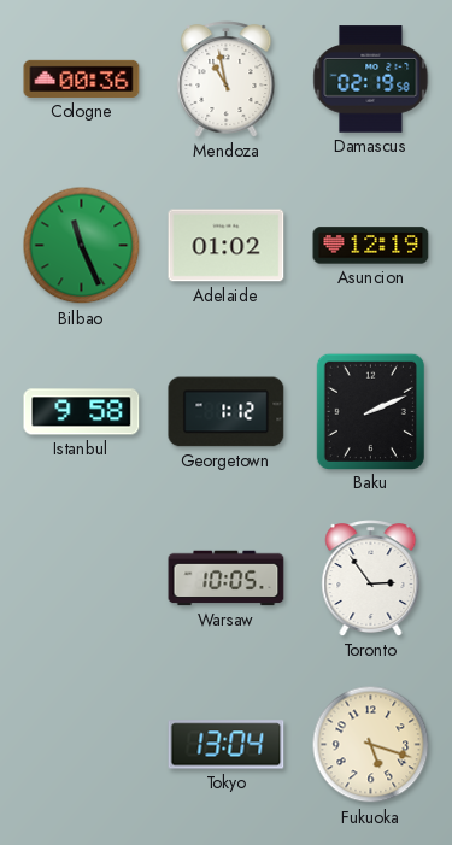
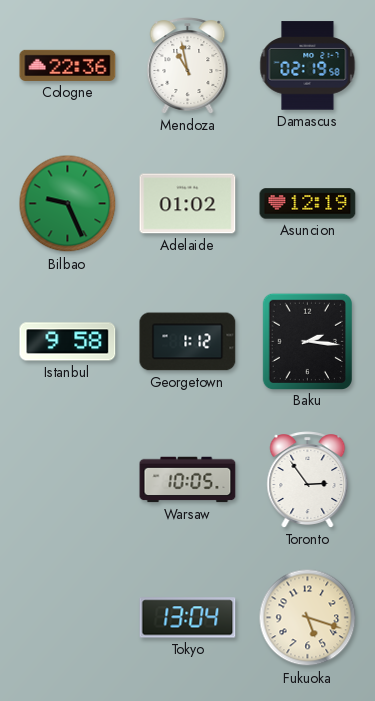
Cologne: 00:36 -> 22:36 (68, 65)
Bilbao: 11:26 -> 9:26 (68, 204)
Baku: 2:11 -> 2:16 (307, 341)
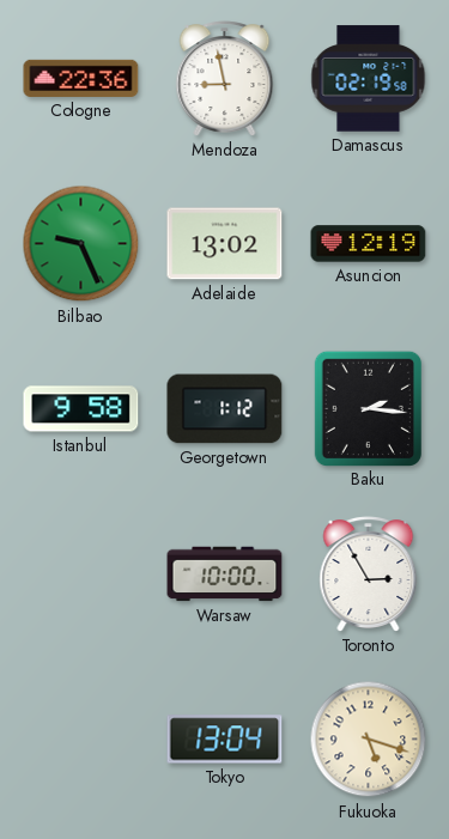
Mendoza: 10:58 -> 8:58 (225, 79)
Adelaide: 01:02 -> 13:02 (225, 244)
Warsaw: 10:05 -> 10:00 (225, 574)
Toronto: 2:54 -> 2:55 (369, 574)
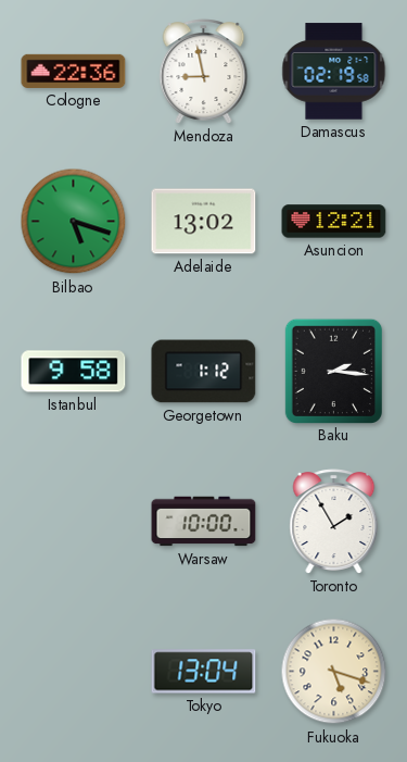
Bilbao: 9:26 -> 5:18 (74, 222)
Asuncion: 12:19 -> 12:21 (334, 222)
Toronto: 2:55 -> 1:55 (334, 522)
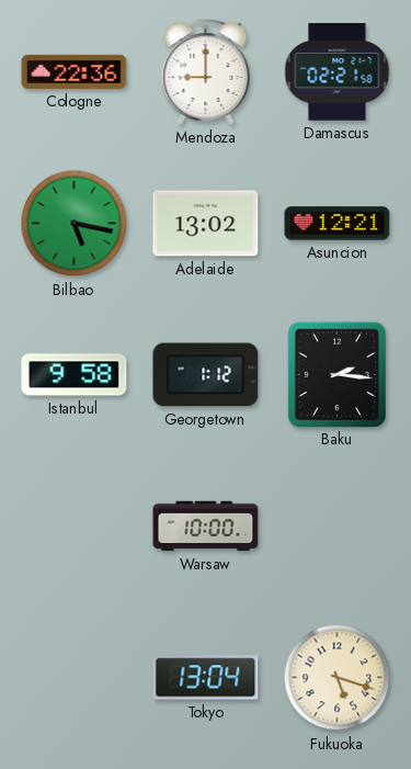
Mendoza: 8:58 -> 9:00 (206, 72)
Damascus: 02:19 -> 02:21 (338, 72)
Bilbao: 5:18 -> 5:17 (75, 224)
Toronto: 1:55 -> none (334, 522)
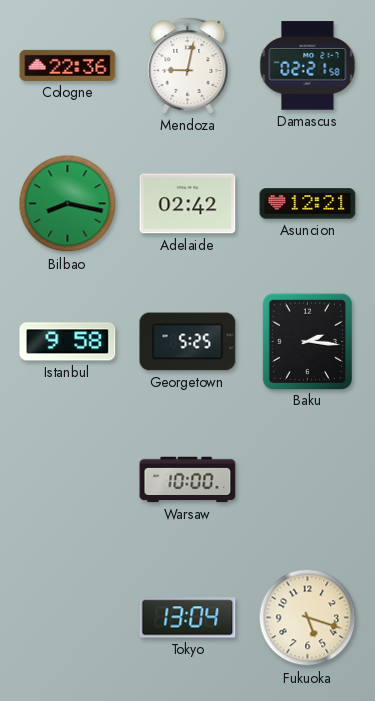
Mendoza: 9:00 -> 9:02 (188, 66)
Bilbao: 5:17 -> 8:17 (68, 204)
Adelaide: 13:02 -> 02:42 (188, 204)
Georgetown: 1:12 -> 5:25 (188, 342)
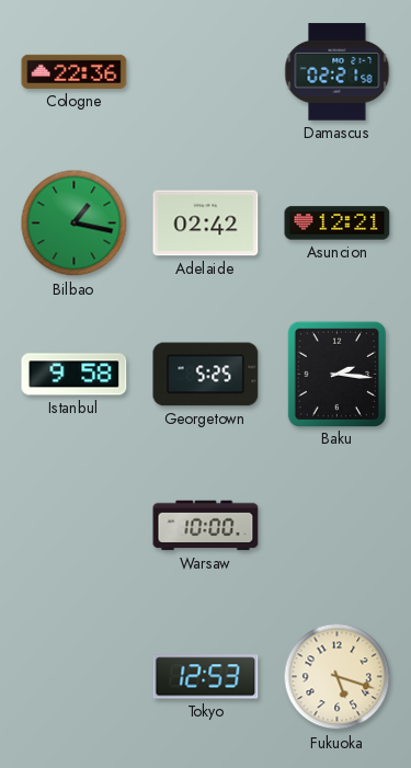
Mendoza: 9:02 -> none (188, 66)
Bilbao: 8:17 -> 1:17 (75, 223)
Tokyo: 13:04 -> 12:53 (206, 677)
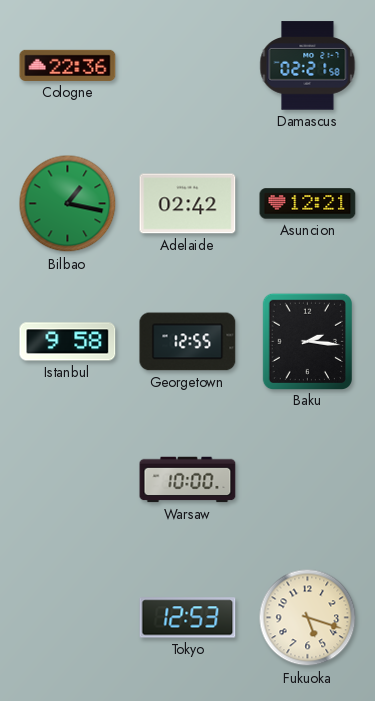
Georgetown: 5:25 -> 12:55 (188, 342)
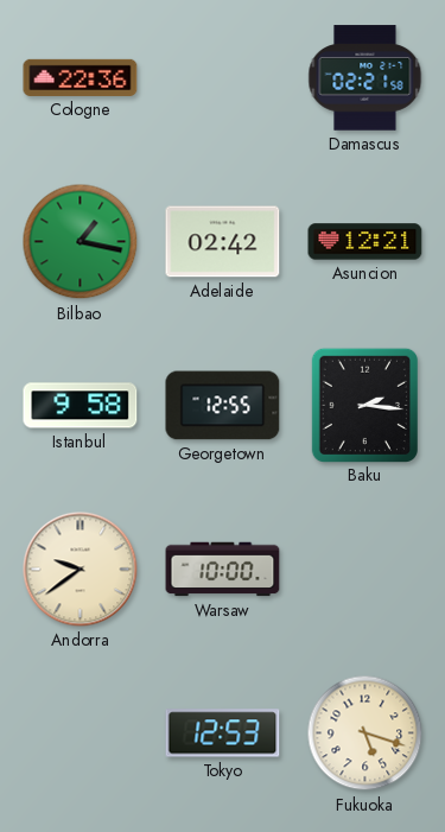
Andorra: none -> 9:39 (81, 570)
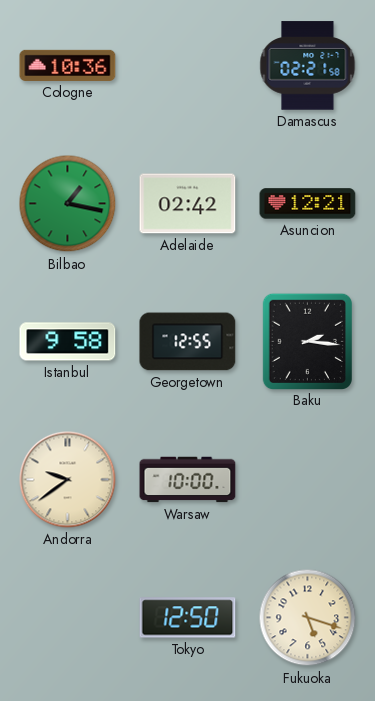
Cologne: 22:36 -> 10:36 (68, 65)
Tokyo: 12:53 -> 12:50 (188, 618)
